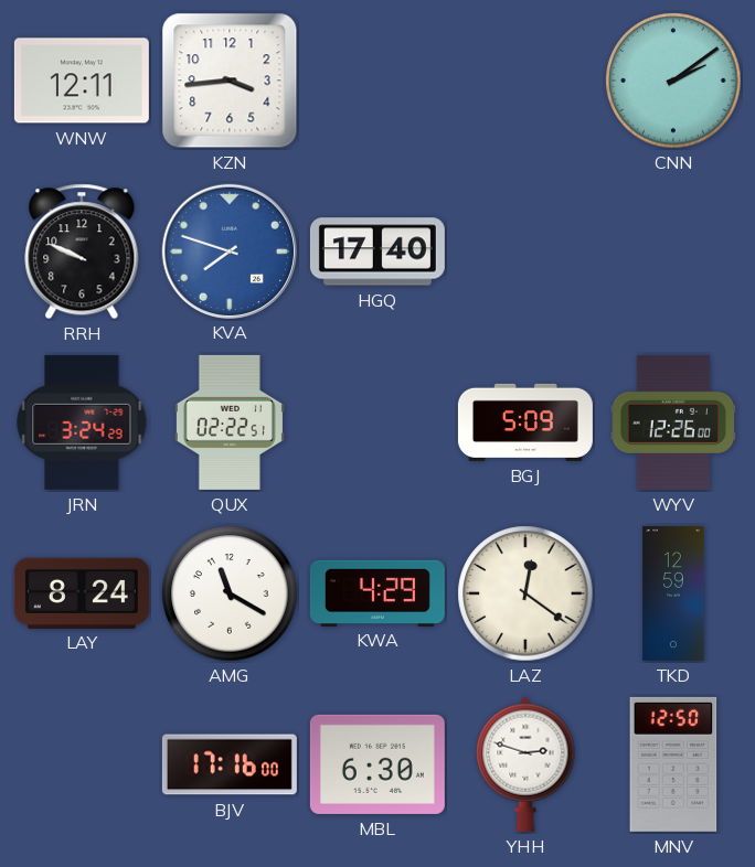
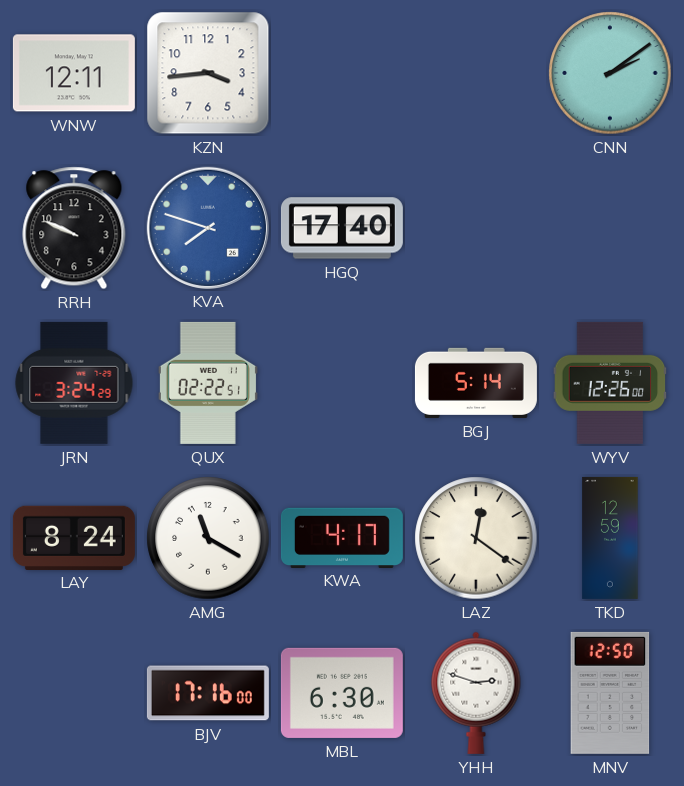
BGJ: 5:09 -> 5:14 (476, 383)
KWA: 4:29 -> 4:17 (342, 537)
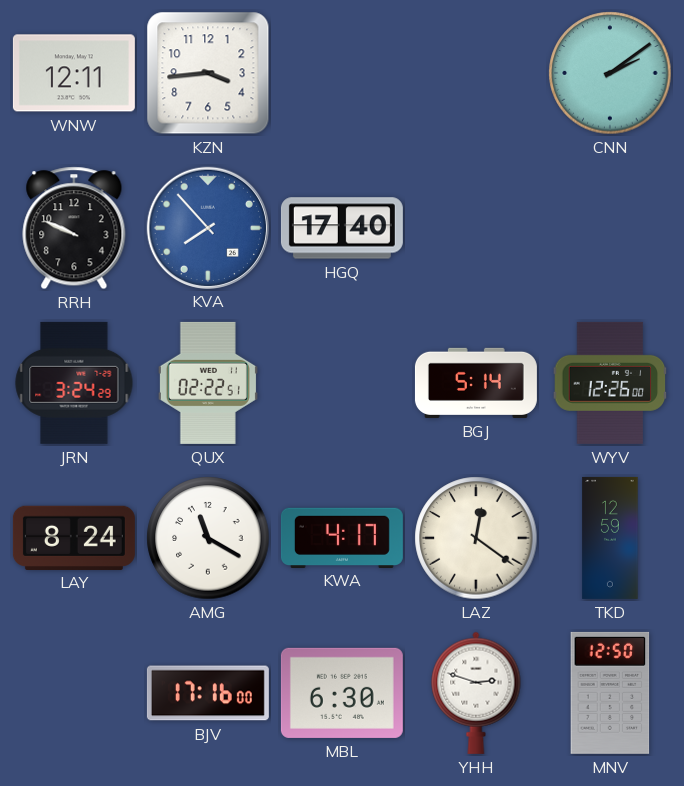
KVA: 7:48 -> 7:53 (207, 227)
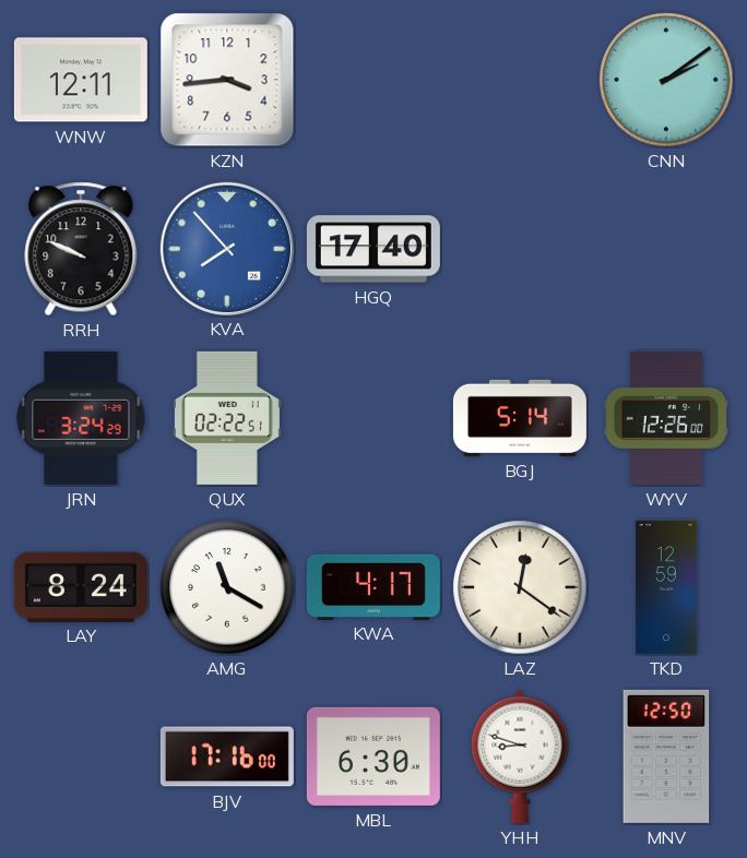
YHH: 2:48 -> 8:48 (520, 756)
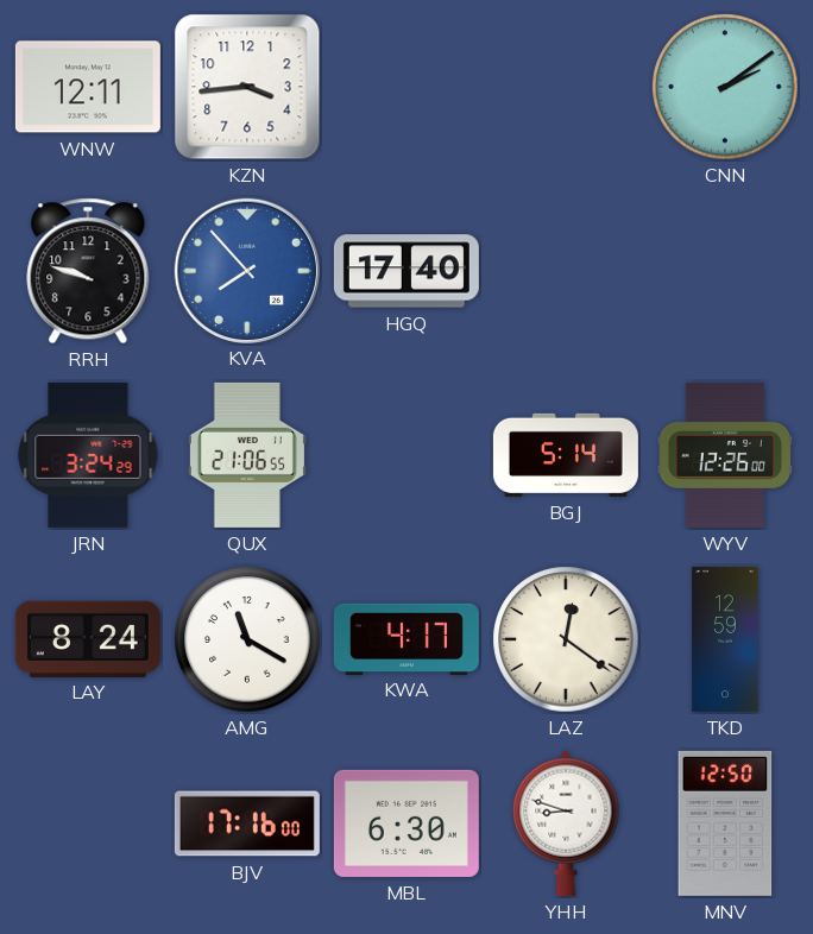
RRH: 9:49 -> 9:48 (88, 271)
QUX: 02:22 -> 21:06 (247, 455)
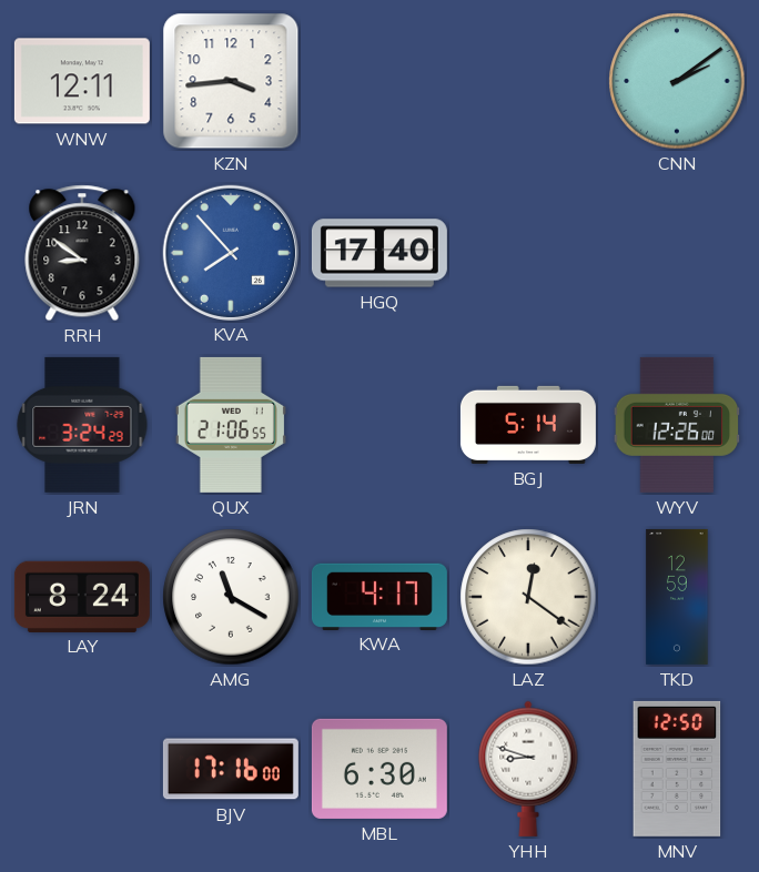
RRH: 9:48 -> 8:51 (82, 253)
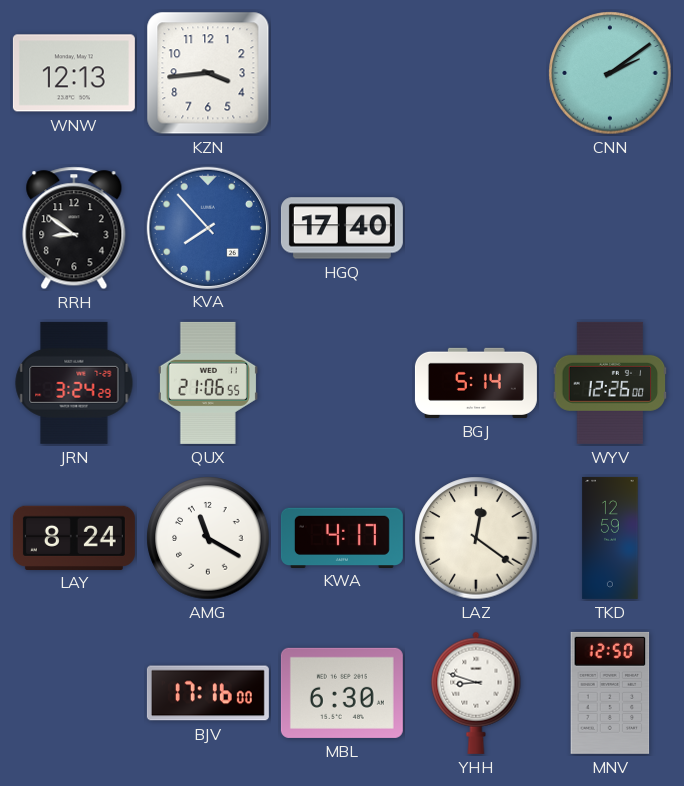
WNW: 12:11 -> 12:13 (74, 73)
